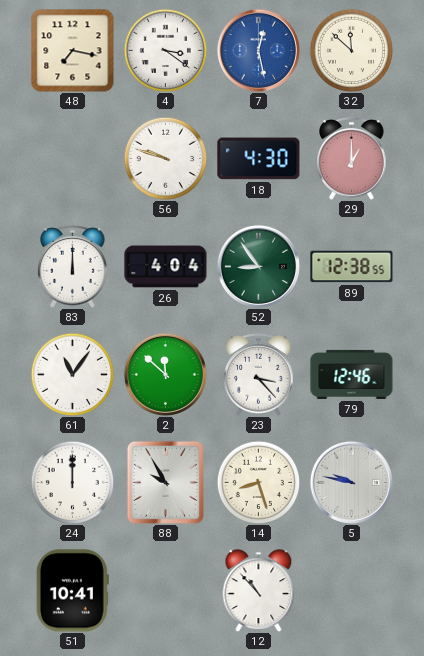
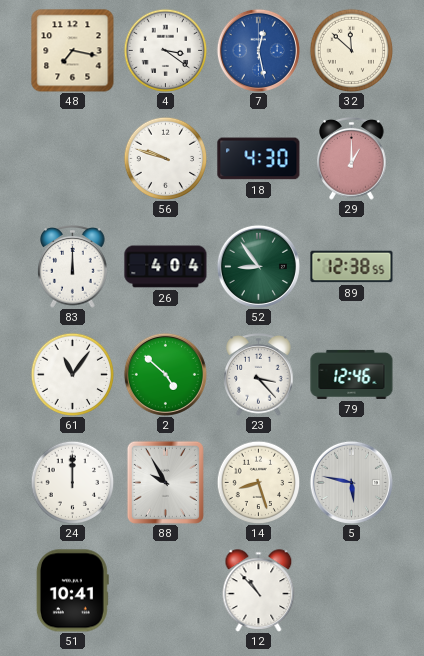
2: 11:52 -> 4:52 (165, 374)
5: 9:47 -> 5:47 (351, 482)
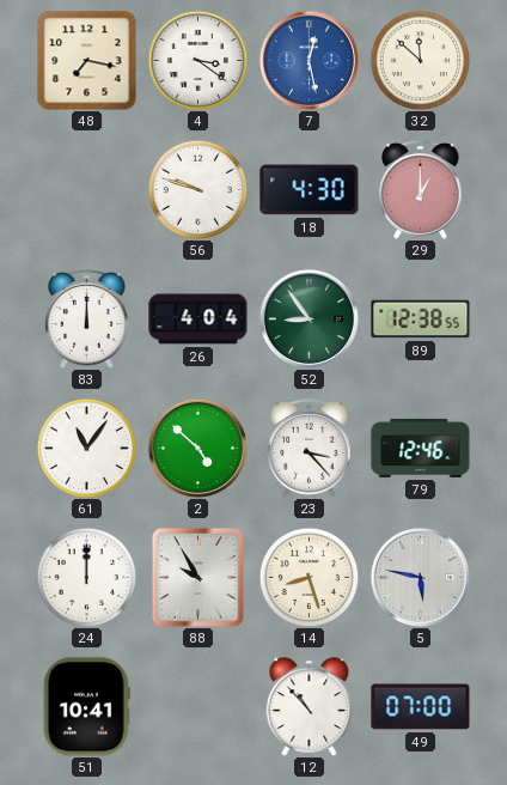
49: none -> 07:00 (421, 707)
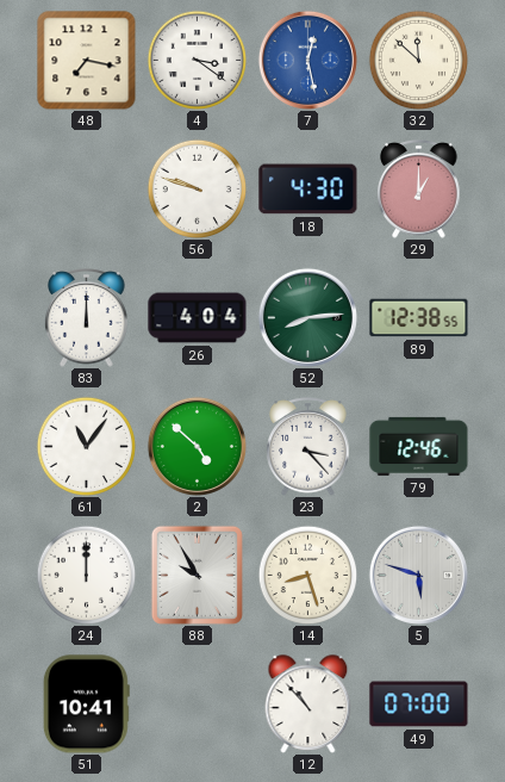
52: 8:54 -> 8:14 (307, 317)
5: 5:47 -> 5:48 (418, 575)
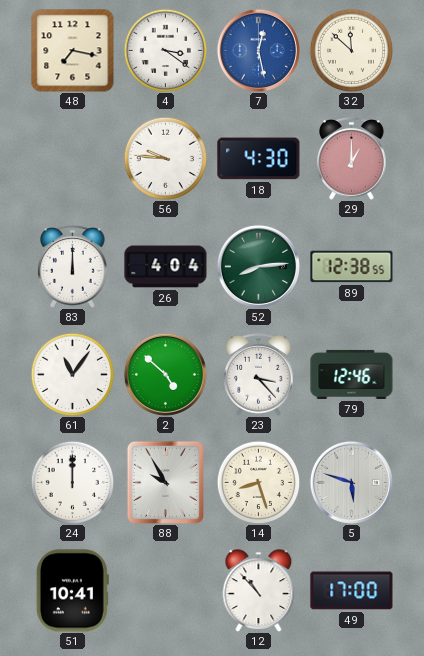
56: 9:48 -> 9:46 (165, 158)
49: 07:00 -> 17:00 (352, 591)
